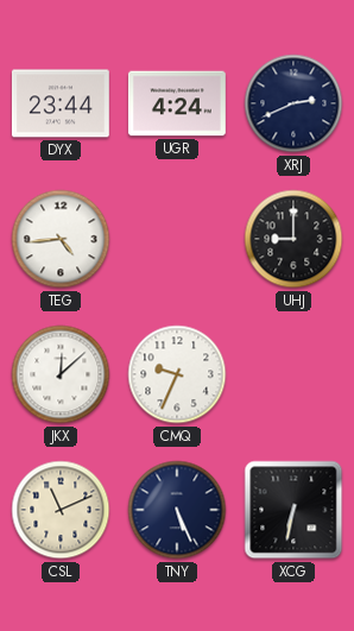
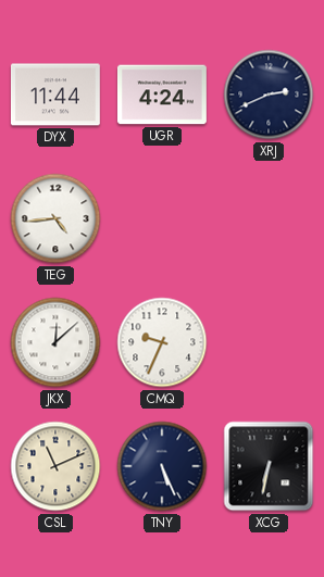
DYX: 23:44 -> 11:44 (55, 95)
UHJ: 9:00 -> none (293, 239)
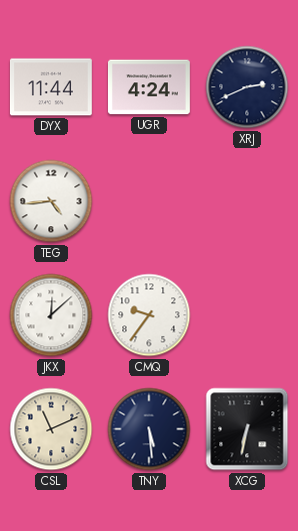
CMQ: 9:34 -> 9:36 (149, 315)
TNY: 5:26 -> 5:29 (149, 429)
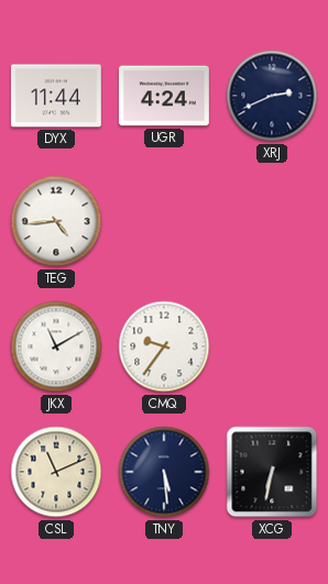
JKX: 12:08 -> 11:10 (56, 346)
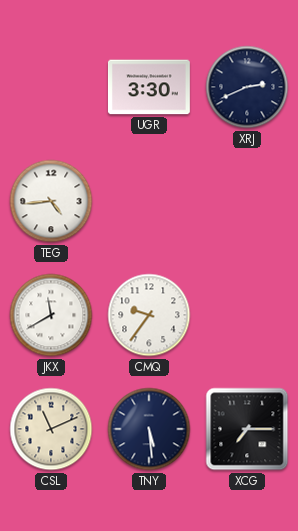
DYX: 11:44 -> none (56, 96)
UGR: 4:24 -> 3:30 (149, 87)
JKX: 11:10 -> 11:40 (51, 315)
XCG: 6:32 -> 7:15 (247, 429)
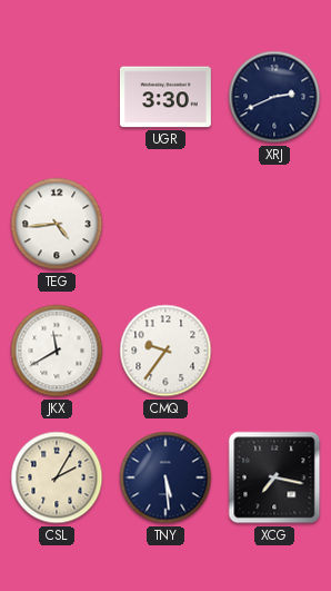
CSL: 11:11 -> 2:05 (57, 477)
XCG: 7:15 -> 7:17 (274, 477)
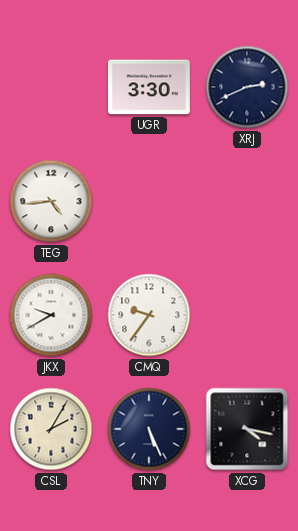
JKX: 11:40 -> 9:40 (51, 315)
TNY: 5:29 -> 5:26 (149, 429)
XCG: 7:17 -> 4:17 (247, 429)
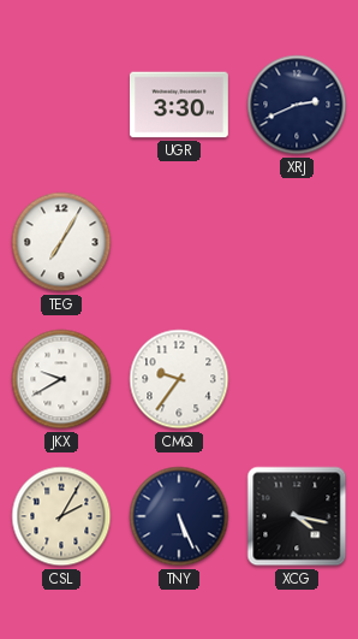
TEG: 4:44 -> 7:05 (61, 242)
